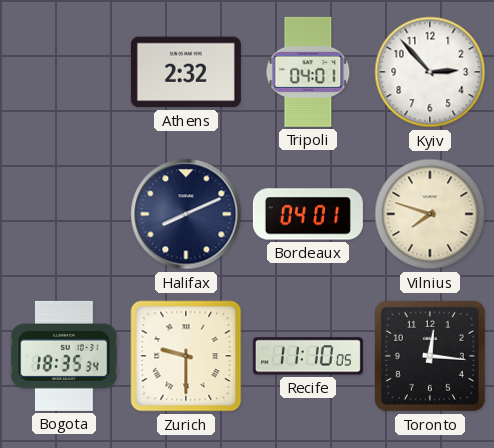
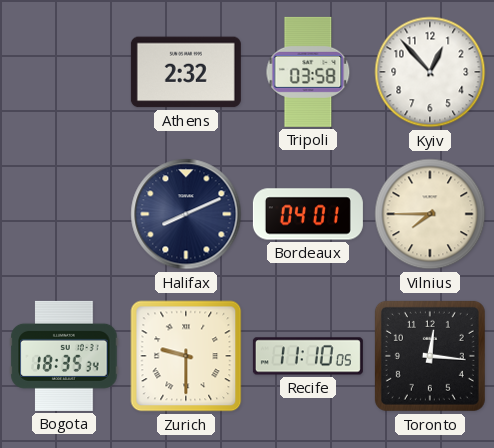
Tripoli: 04:01 -> 03:58 (308, 72)
Kyiv: 2:53 -> 12:53 (430, 72)
Vilnius: 7:48 -> 7:45 (430, 214)
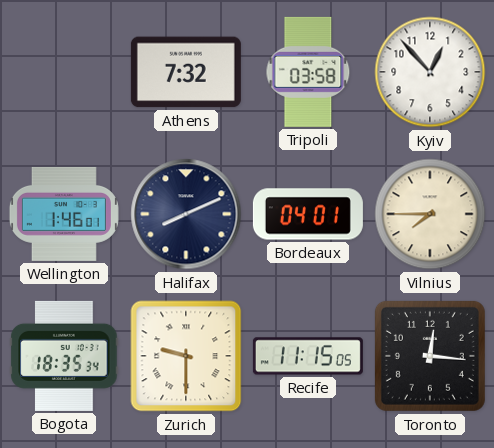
Athens: 2:32 -> 7:32 (186, 72)
Wellington: none -> 1:46 (64, 214)
Recife: 11:10 -> 11:15 (308, 356)
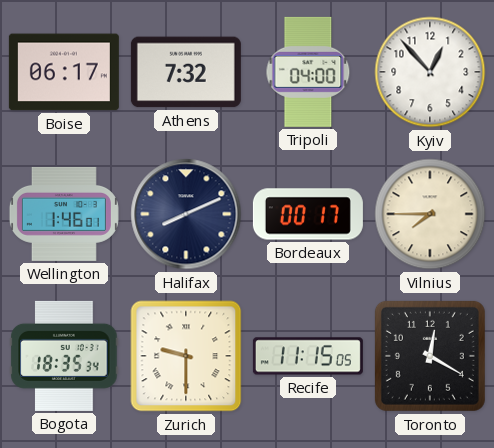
Boise: none -> 06:17 (64, 72)
Tripoli: 03:58 -> 04:00 (308, 72)
Bordeaux: 04:01 -> 00:17 (308, 214)
Toronto: 12:16 -> 12:20 (430, 356)
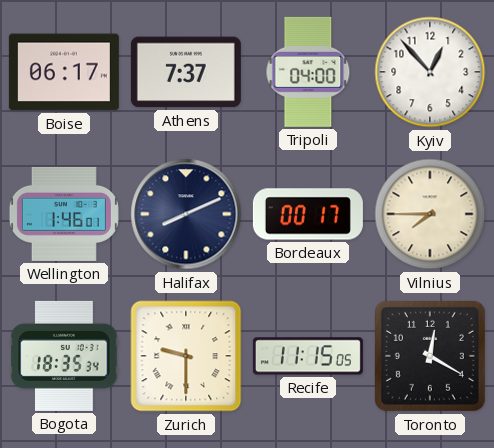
Athens: 7:32 -> 7:37 (186, 72)
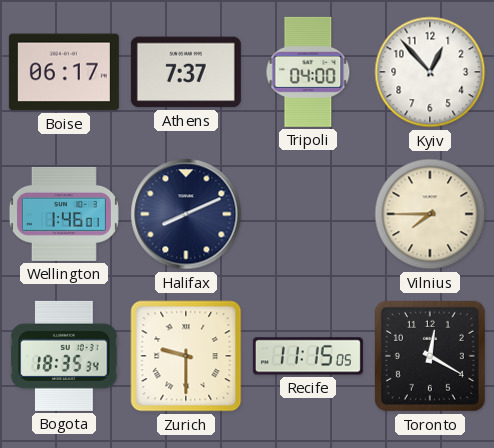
Bordeaux: 00:17 -> none (308, 214)
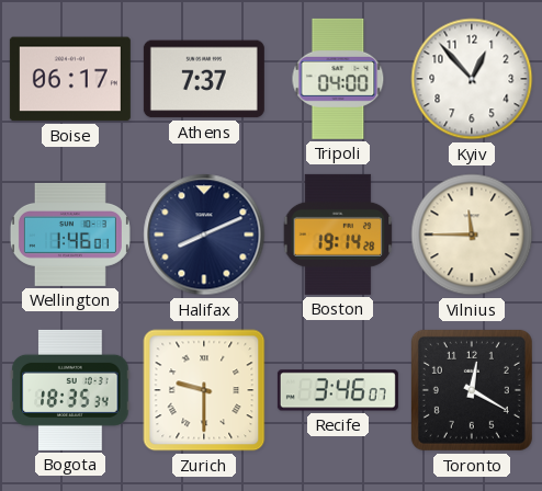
Boston: none -> 19:14 (338, 235)
Vilnius: 7:45 -> 11:45 (472, 235)
Recife: 11:15 -> 3:46 (338, 390)
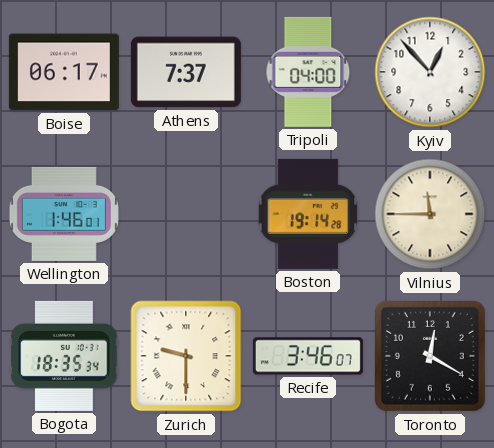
Halifax: 8:11 -> none (204, 235)
